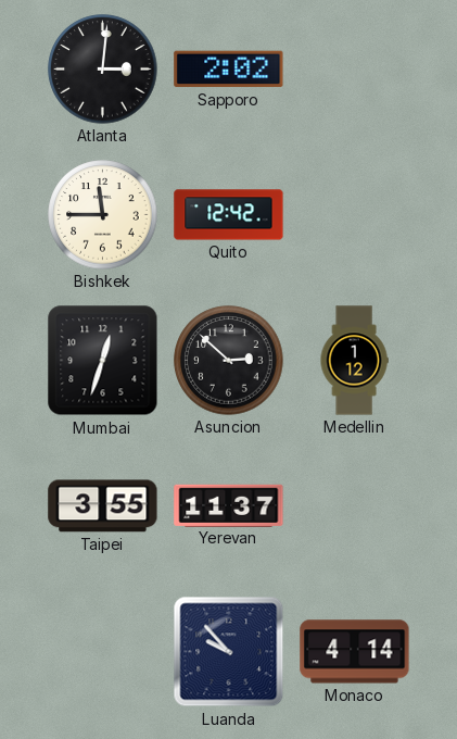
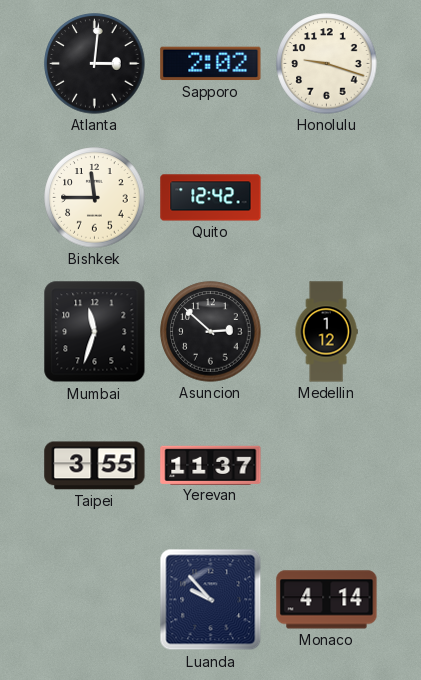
Honolulu: none -> 9:18 (327, 64)
Mumbai: 12:33 -> 11:33 (95, 332)
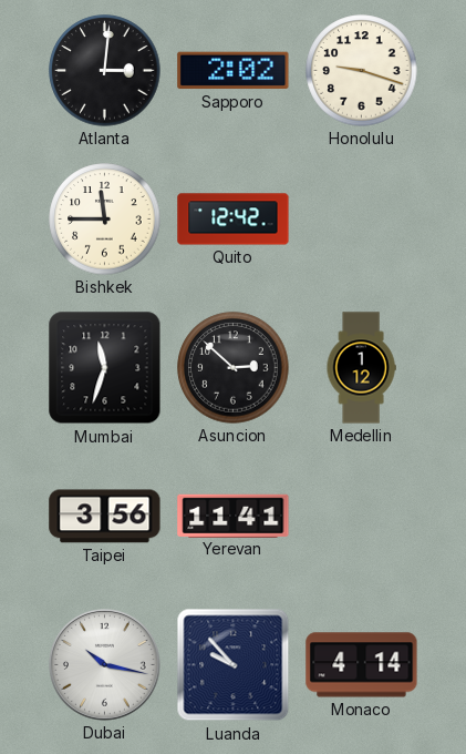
Taipei: 3:55 -> 3:56 (105, 517)
Yerevan: 11:37 -> 11:41 (234, 516)
Dubai: none -> 10:17 (104, 664)
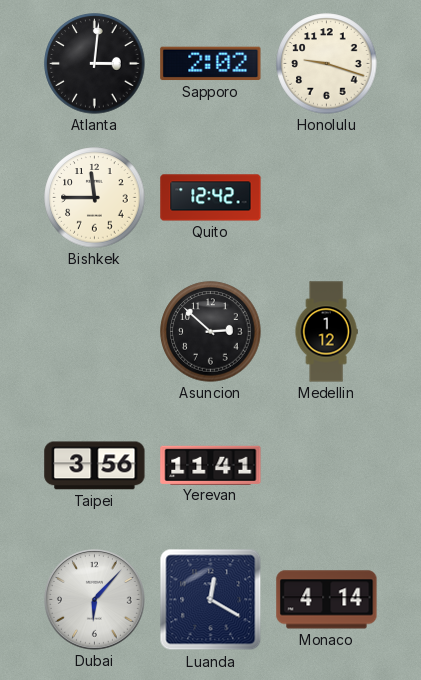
Mumbai: 11:33 -> none (105, 368)
Dubai: 10:17 -> 6:07 (94, 599)
Luanda: 9:53 -> 12:20 (211, 600)
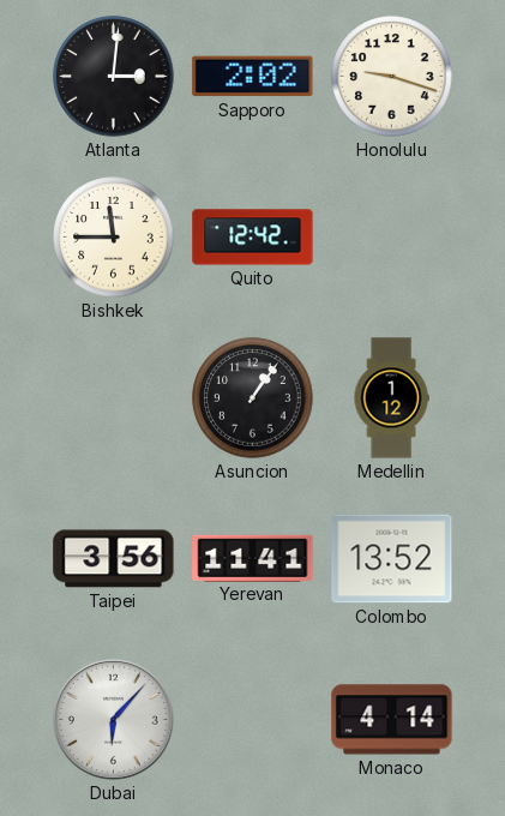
Asuncion: 2:52 -> 1:06 (253, 398)
Colombo: none -> 13:52 (392, 559)
Luanda: 12:20 -> none (211, 600)
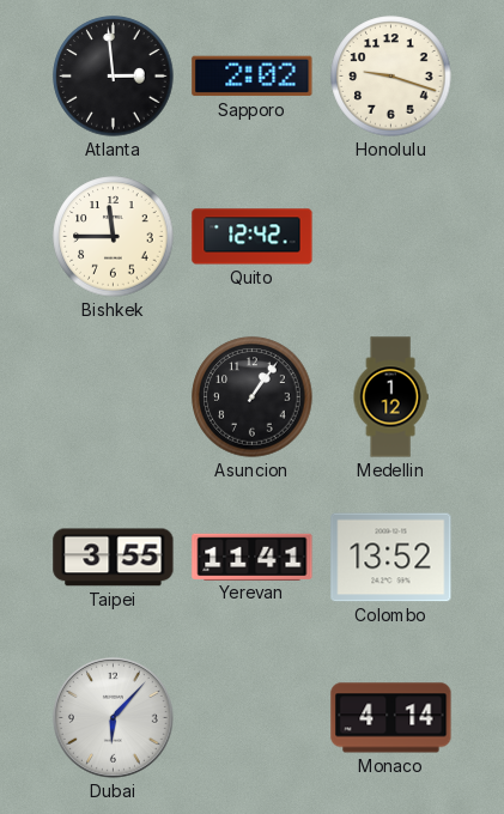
Atlanta: 3:01 -> 2:59 (114, 77)
Taipei: 3:56 -> 3:55 (114, 558)
